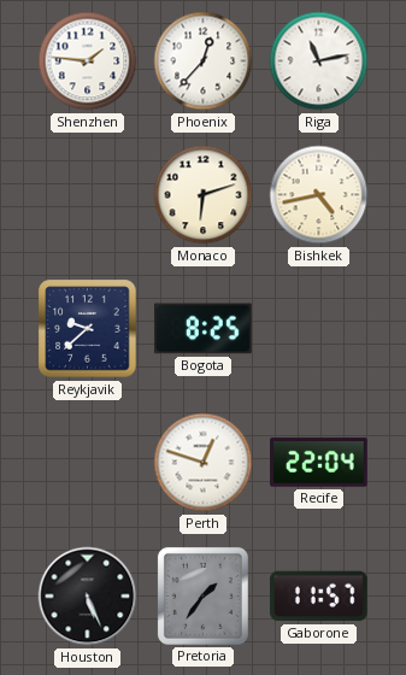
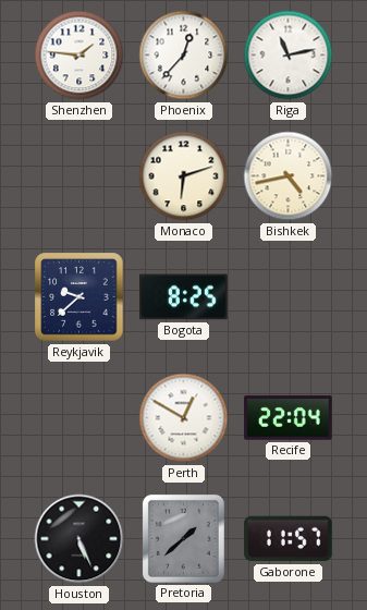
Perth: 12:48 -> 12:50 (184, 418)
Pretoria: 1:36 -> 1:38 (183, 538)
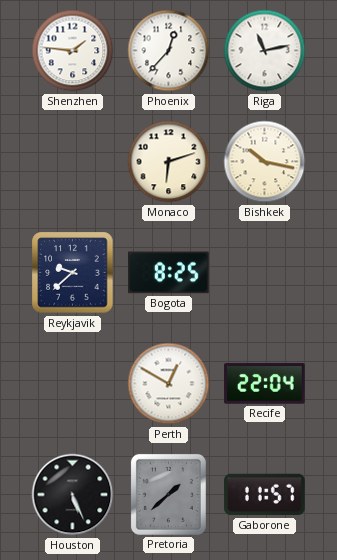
Bishkek: 4:43 -> 10:17 (265, 162)
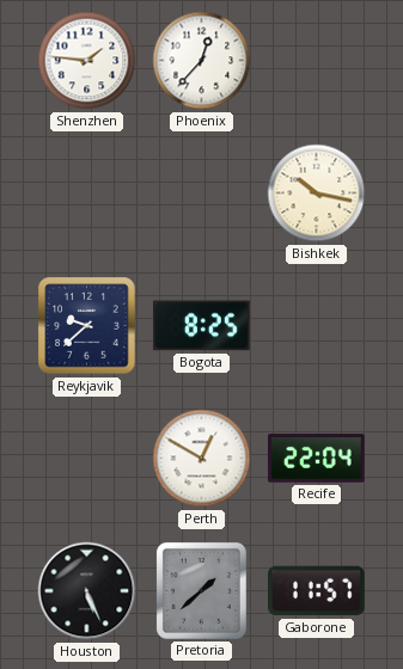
Riga: 11:13 -> none (265, 51)
Monaco: 6:12 -> none (169, 162)
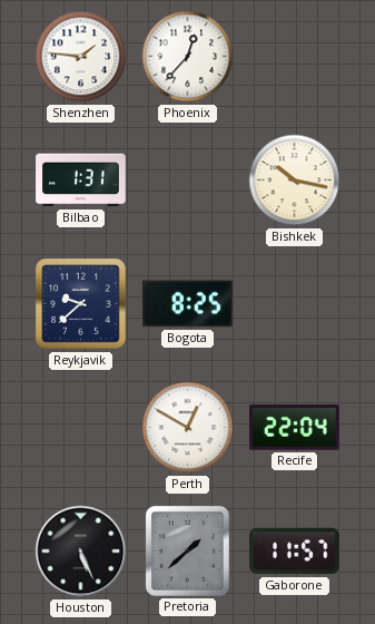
Bilbao: none -> 1:31 (81, 181)
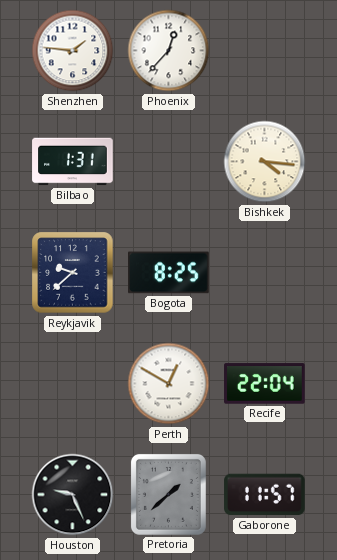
Bishkek: 10:17 -> 4:16 (265, 162)
Houston: 5:26 -> 9:26 (73, 495)
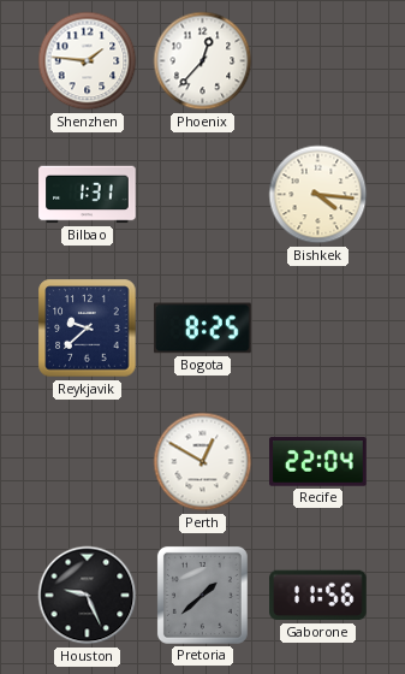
Gaborone: 11:57 -> 11:56 (318, 596)
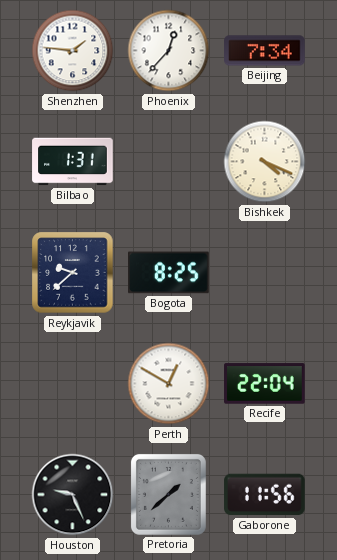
Beijing: none -> 7:34 (265, 51)
Bishkek: 4:16 -> 4:19 (265, 162)
